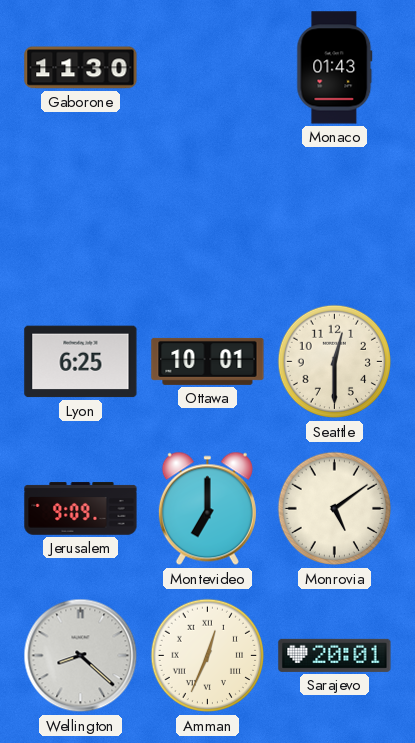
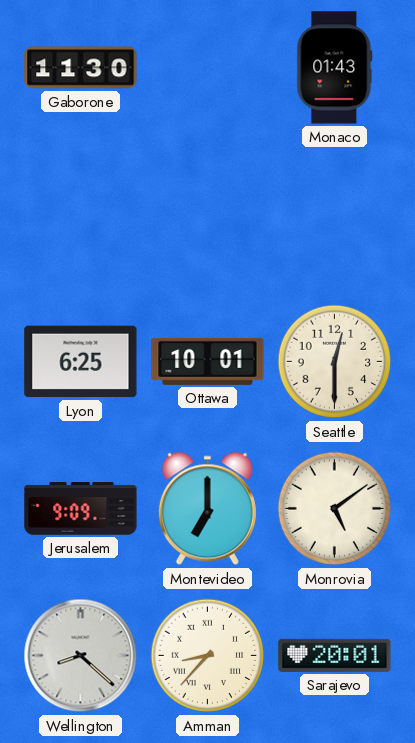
Amman: 12:34 -> 8:37 (208, 656)
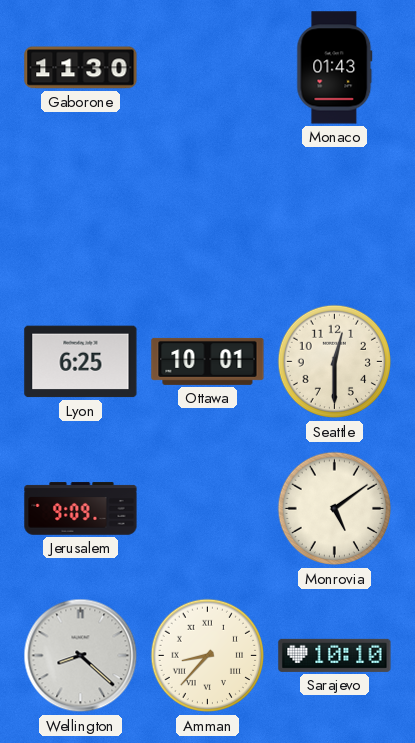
Montevideo: 7:00 -> none (207, 509)
Sarajevo: 20:01 -> 10:10 (335, 655)
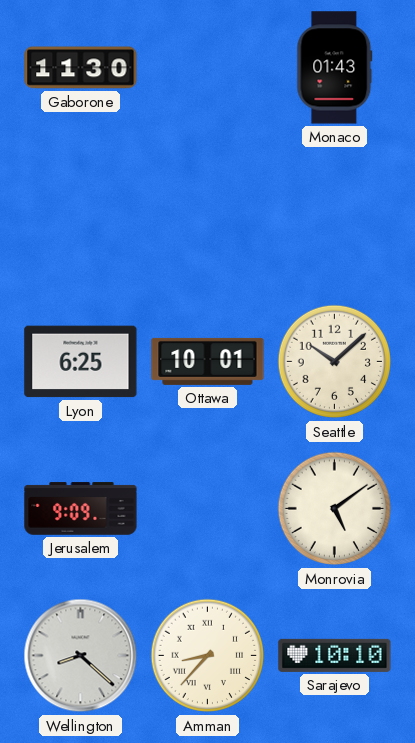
Seattle: 12:30 -> 10:08 (335, 362)
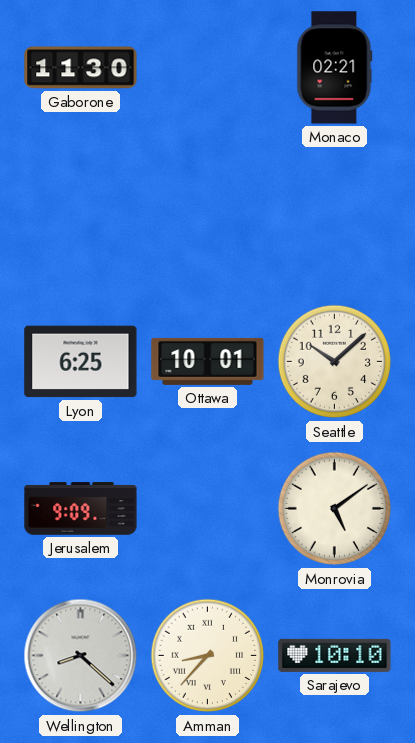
Monaco: 01:43 -> 02:21 (335, 68)
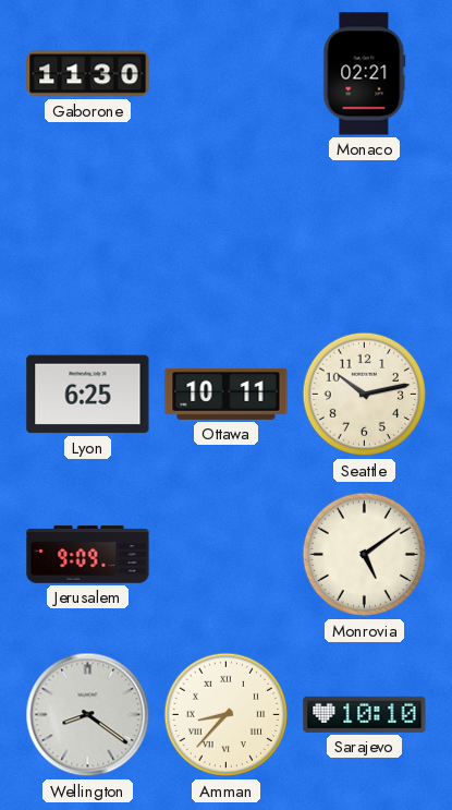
Ottawa: 10:01 -> 10:11 (227, 394)
Seattle: 10:08 -> 10:13 (365, 395)
Wellington: 8:22 -> 8:21 (88, 715)
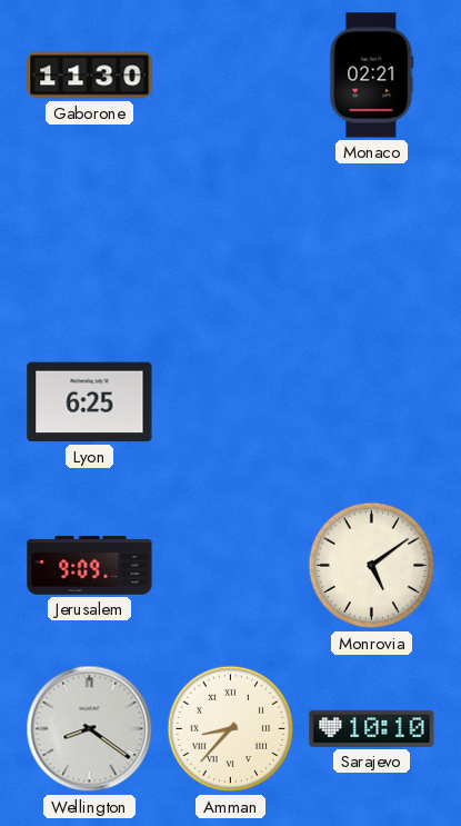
Ottawa: 10:11 -> none (227, 394)
Seattle: 10:13 -> none (365, 395)
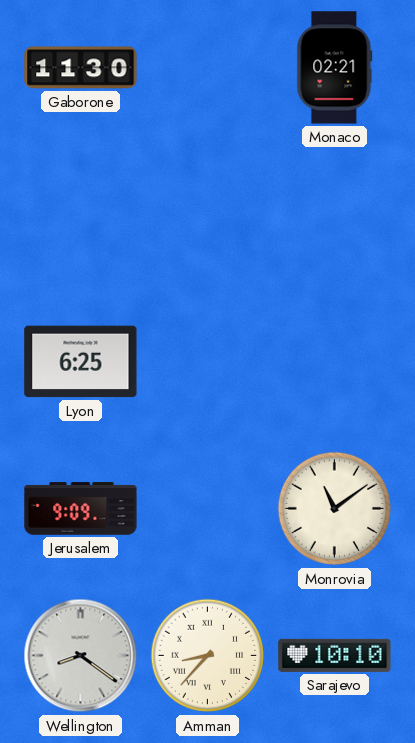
Monrovia: 5:09 -> 11:09 (335, 509)
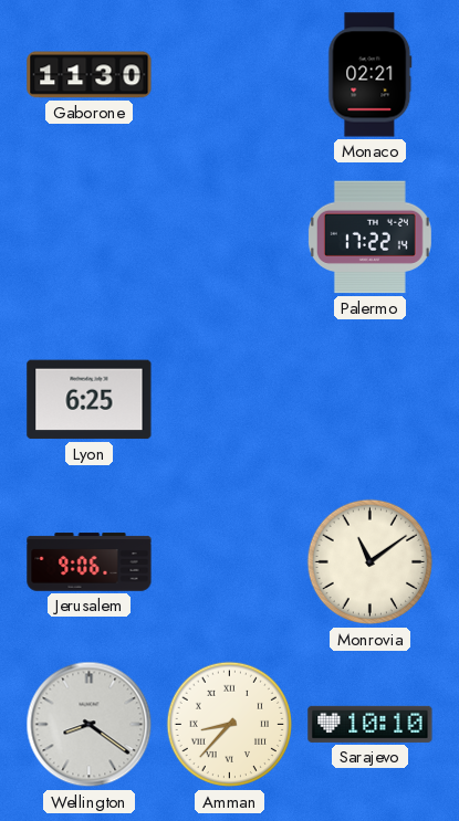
Palermo: none -> 17:22 (369, 238)
Jerusalem: 9:09 -> 9:06 (90, 562)
